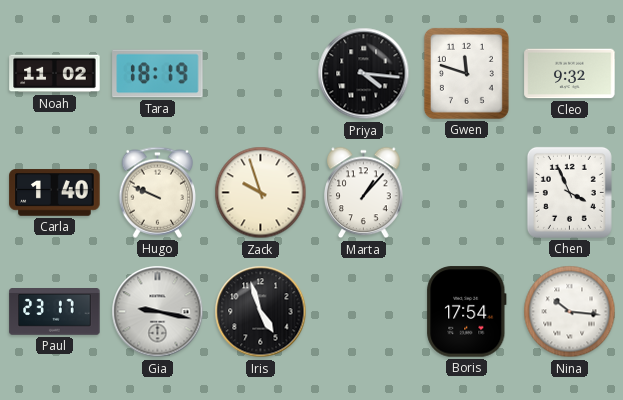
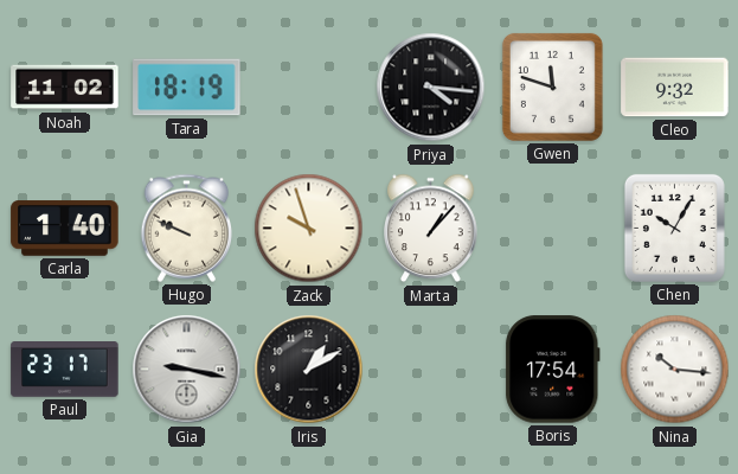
Chen: 3:56 -> 10:05 (674, 228)
Iris: 4:57 -> 1:10 (309, 370)
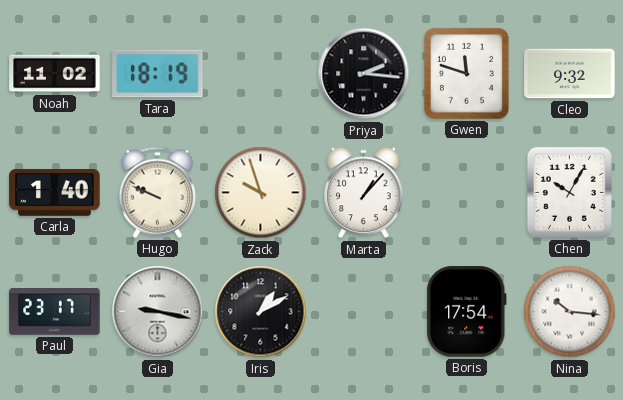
Priya: 4:16 -> 2:16 (364, 74)
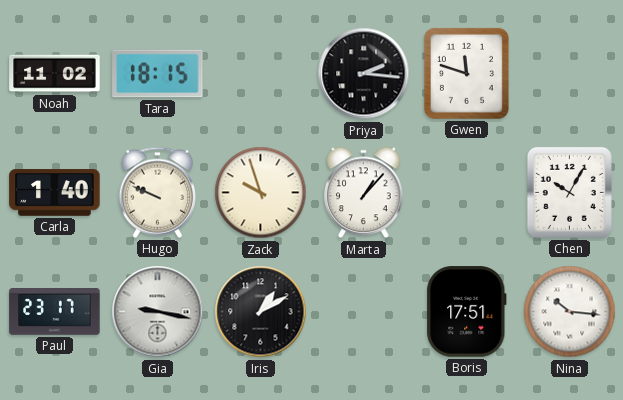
Tara: 18:19 -> 18:15 (158, 74)
Cleo: 9:32 -> none (570, 74)
Boris: 17:54 -> 17:51 (467, 312)
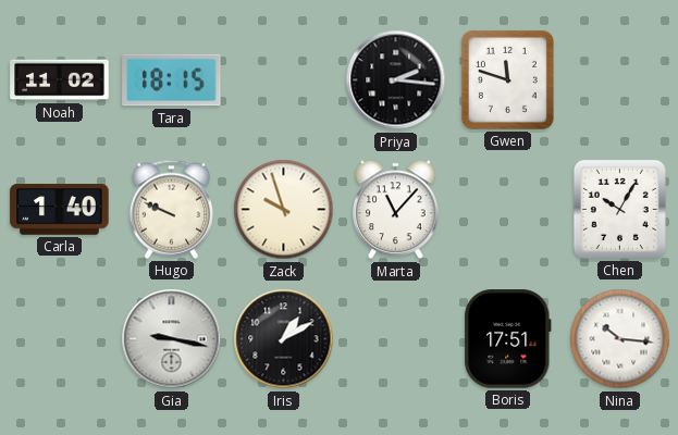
Marta: 1:07 -> 11:07 (396, 210)
Paul: 23:17 -> none (55, 312)
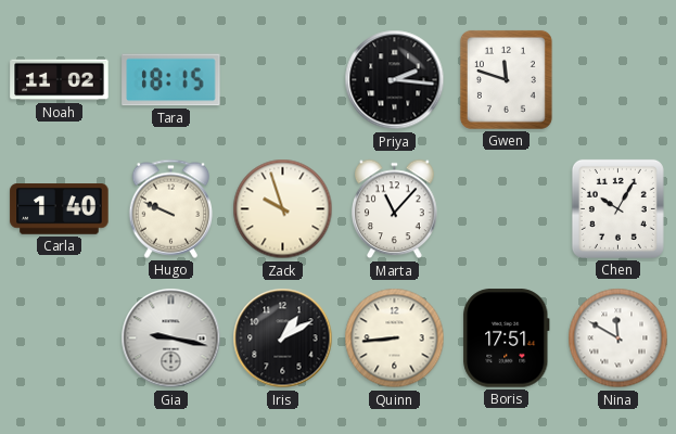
Quinn: none -> 8:44 (395, 339)
Nina: 10:16 -> 11:50 (618, 339)
